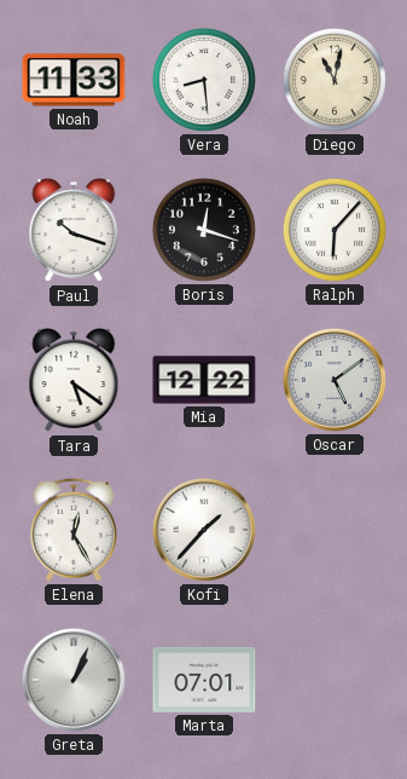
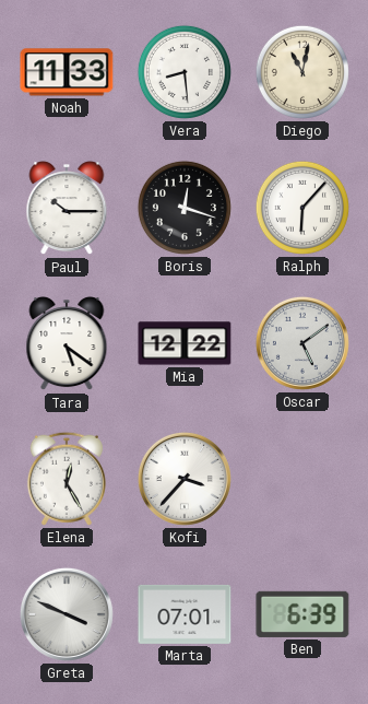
Paul: 10:18 -> 10:15 (67, 209)
Kofi: 1:37 -> 3:37 (185, 479)
Greta: 1:04 -> 3:49 (67, 614)
Ben: none -> 6:39 (302, 614)
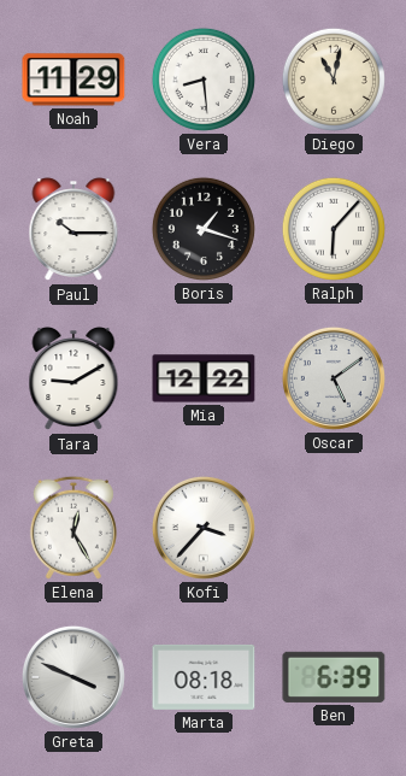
Noah: 11:33 -> 11:29 (73, 80)
Boris: 12:18 -> 1:18 (204, 229)
Tara: 5:21 -> 9:10 (73, 380)
Marta: 07:01 -> 08:18 (204, 677)
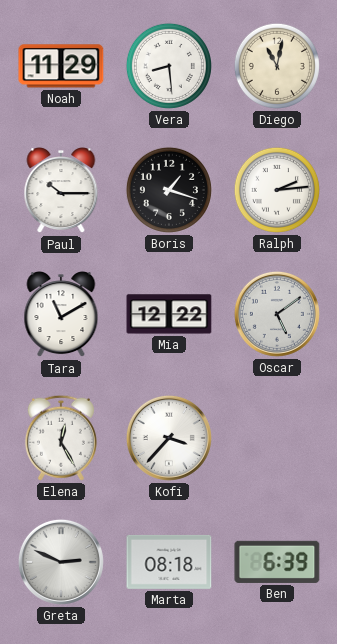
Ralph: 6:07 -> 2:14 (277, 190)
Tara: 9:10 -> 11:10 (61, 315)
Greta: 3:49 -> 2:49 (61, 562)
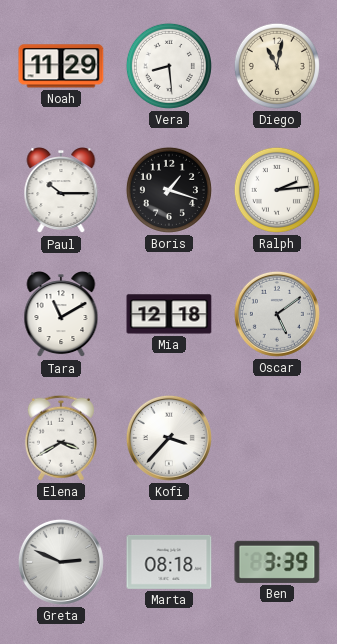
Mia: 12:22 -> 12:18 (169, 314)
Elena: 12:25 -> 3:40 (61, 438)
Ben: 6:39 -> 3:39 (277, 562)
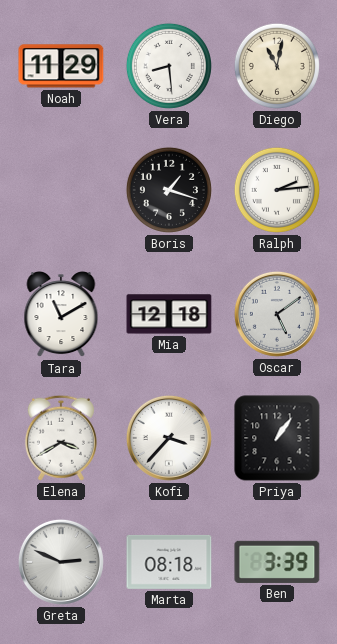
Paul: 10:15 -> none (61, 191)
Priya: none -> 1:06 (277, 438)
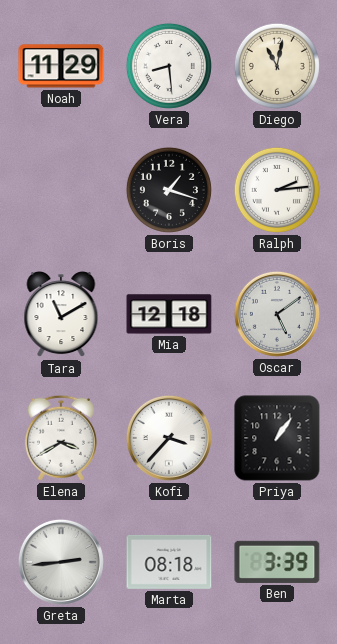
Greta: 2:49 -> 2:44 (61, 562)
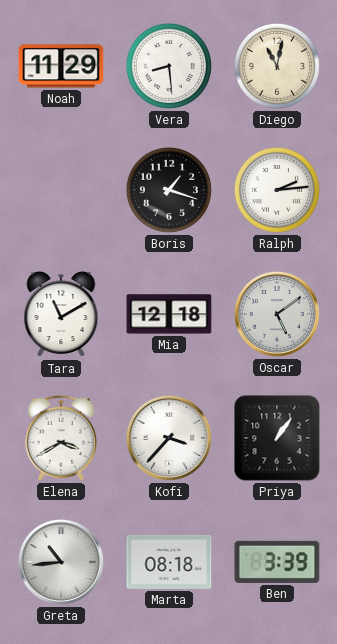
Greta: 2:44 -> 10:44 (61, 562)
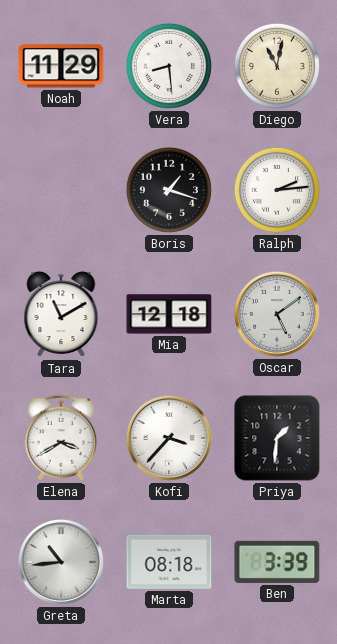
Priya: 1:06 -> 1:31 (277, 438)
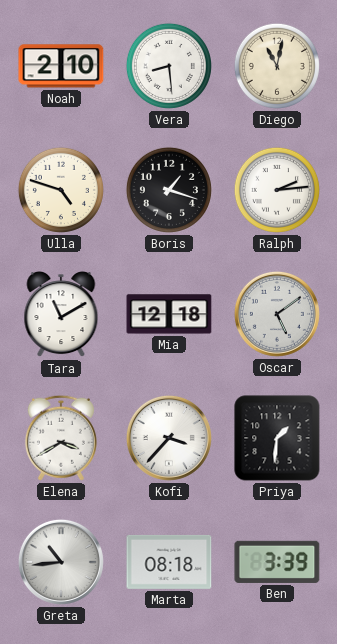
Noah: 11:29 -> 2:10 (61, 66)
Ulla: none -> 4:48 (61, 190)
